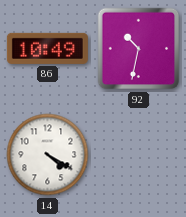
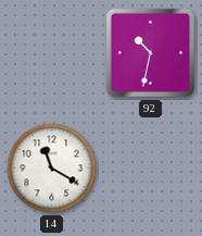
86: 10:49 -> none (47, 48)
14: 4:20 -> 11:20 (52, 169)
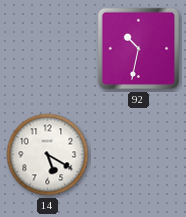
14: 11:20 -> 5:20 (48, 155)
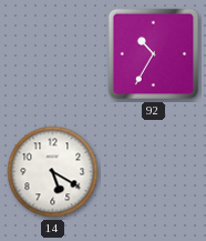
92: 10:32 -> 10:35 (154, 54)
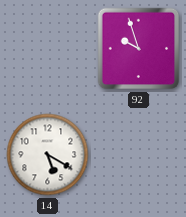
92: 10:35 -> 9:57 (139, 49)
